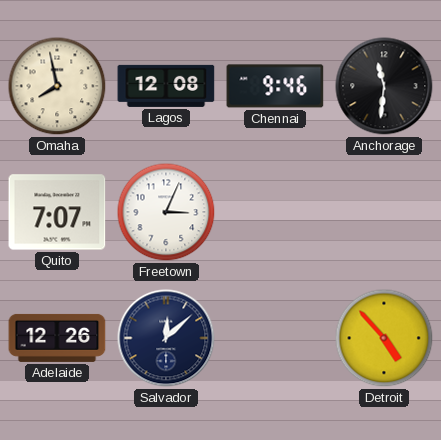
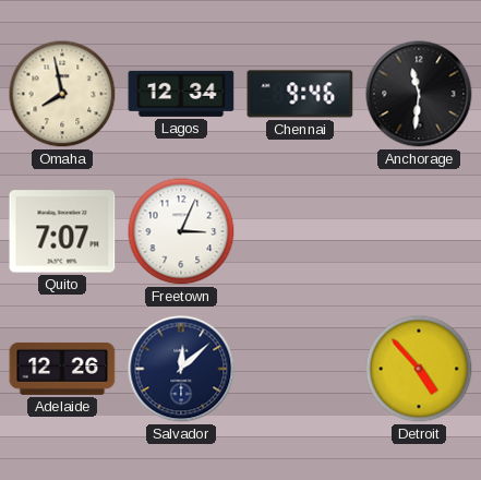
Lagos: 12:08 -> 12:34 (181, 94)
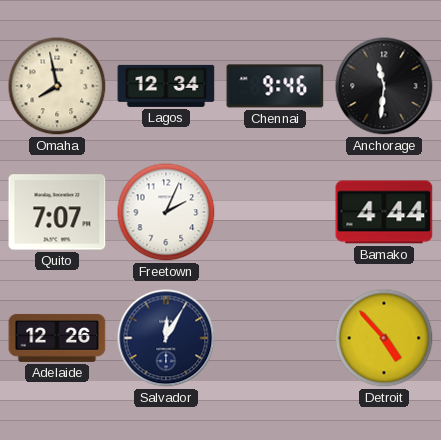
Freetown: 3:04 -> 2:04 (166, 212)
Bamako: none -> 4:44 (384, 212)
Salvador: 12:08 -> 12:05 (166, 338)
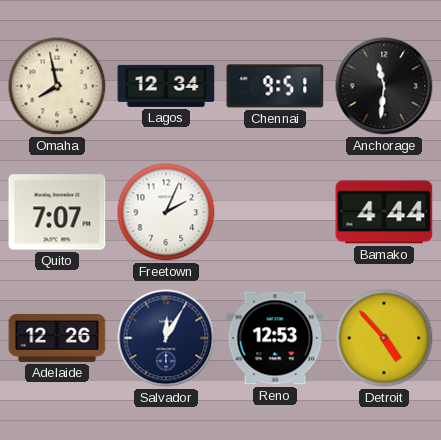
Chennai: 9:46 -> 9:51 (275, 86)
Reno: none -> 12:53 (275, 338)
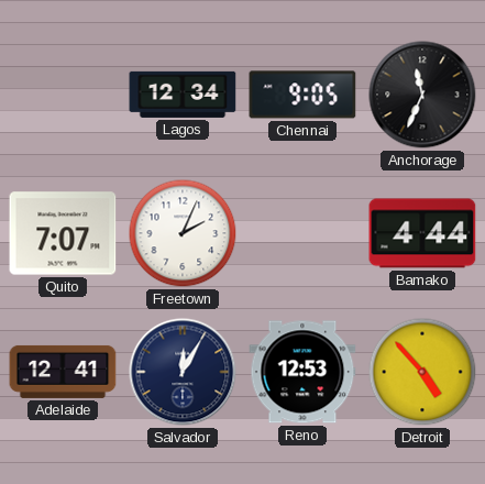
Omaha: 7:58 -> none (57, 86)
Chennai: 9:51 -> 9:05 (302, 95)
Anchorage: 11:31 -> 11:34 (422, 95)
Adelaide: 12:26 -> 12:41 (63, 372)
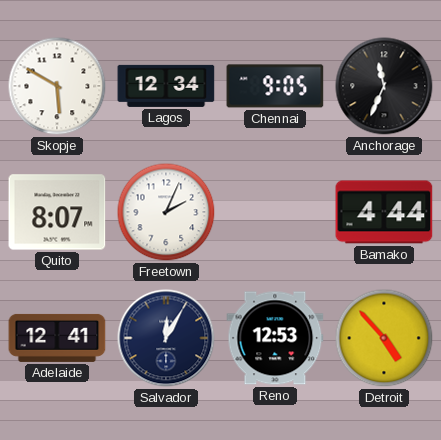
Skopje: none -> 5:50 (57, 86)
Quito: 7:07 -> 8:07 (57, 212)
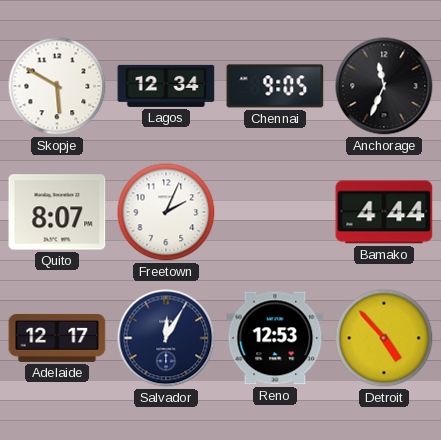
Adelaide: 12:41 -> 12:17 (57, 338)
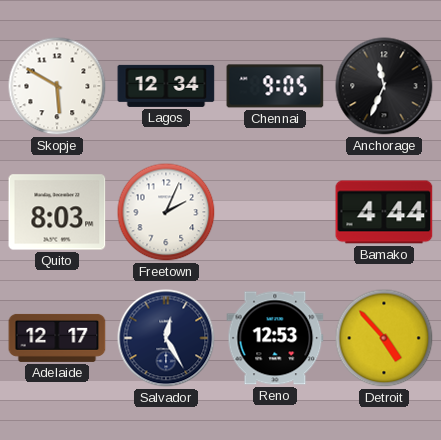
Quito: 8:07 -> 8:03 (57, 212)
Salvador: 12:05 -> 12:25 (166, 338)
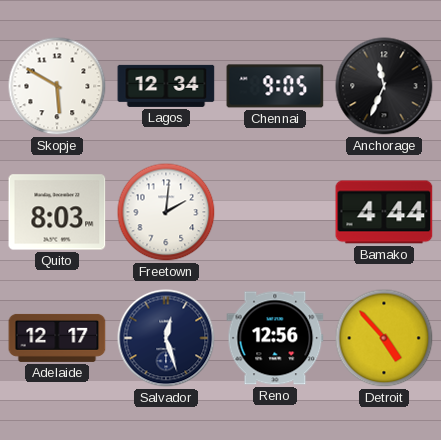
Freetown: 2:04 -> 2:01 (166, 212)
Salvador: 12:25 -> 12:27 (166, 338)
Reno: 12:53 -> 12:56 (275, 338)
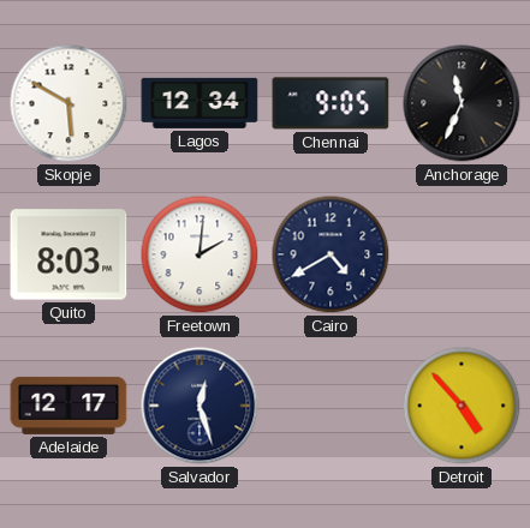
Cairo: none -> 4:40 (330, 254)
Bamako: 4:44 -> none (384, 212)
Reno: 12:56 -> none (275, 338)
